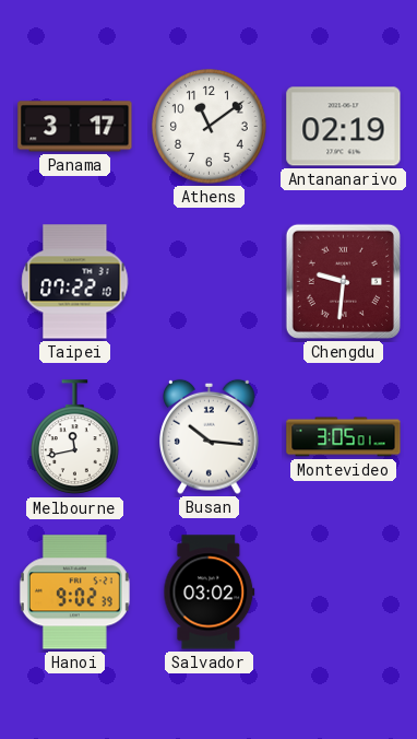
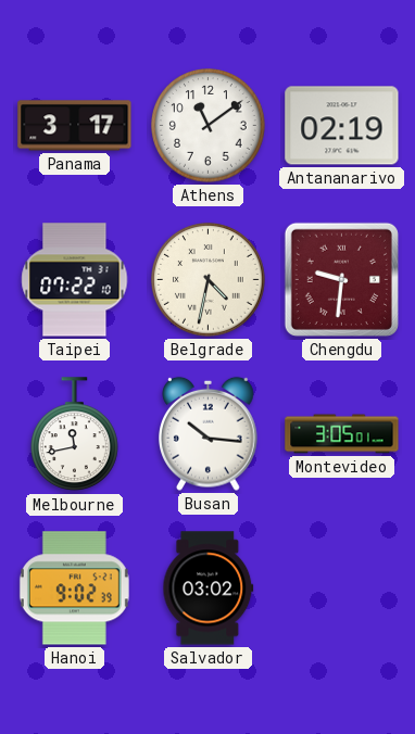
Belgrade: none -> 4:32 (209, 280)
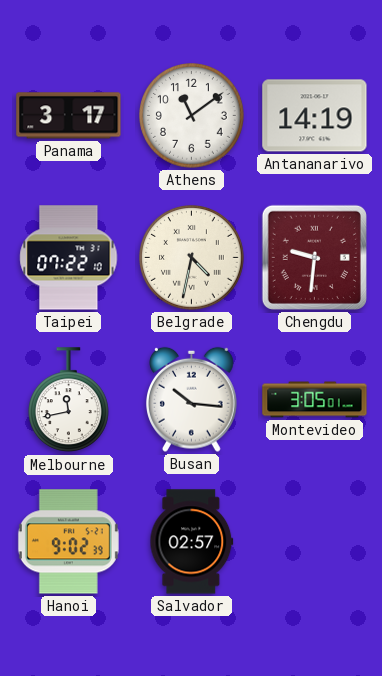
Antananarivo: 02:19 -> 14:19 (315, 116)
Salvador: 03:02 -> 02:57 (192, 542)
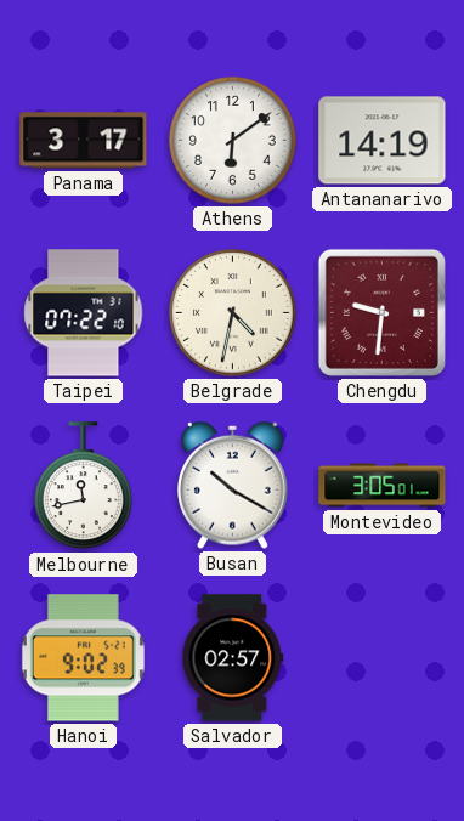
Athens: 11:09 -> 6:09 (233, 141)
Busan: 10:16 -> 10:20 (233, 485)
